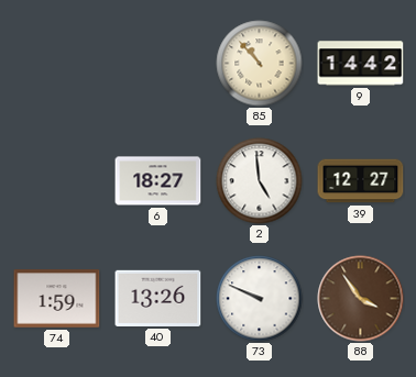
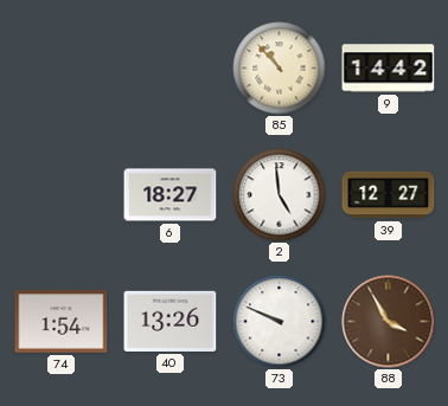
74: 1:59 -> 1:54 (62, 322)
88: 3:54 -> 3:55 (389, 322)
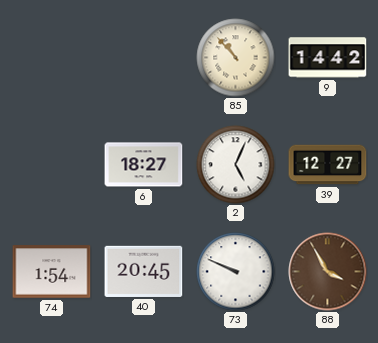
2: 4:59 -> 5:04 (236, 165)
40: 13:26 -> 20:45 (144, 271)
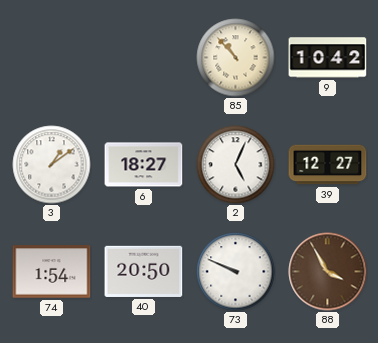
9: 14:42 -> 10:42 (328, 58)
3: none -> 1:09 (52, 165)
40: 20:45 -> 20:50 (144, 271)
